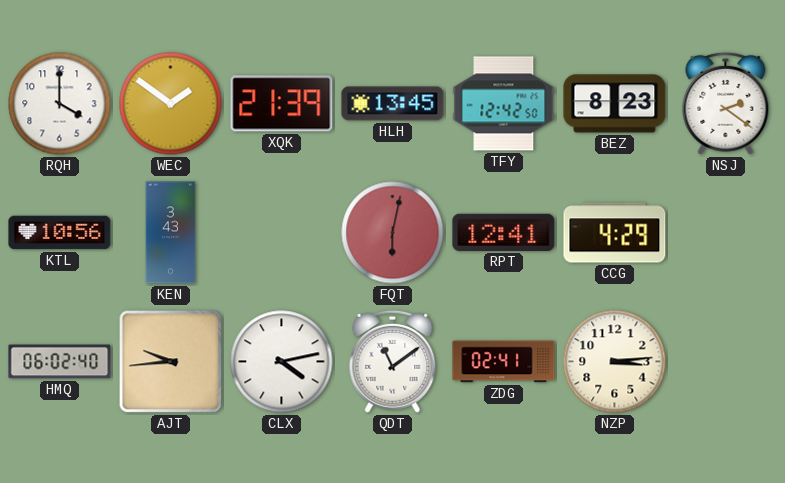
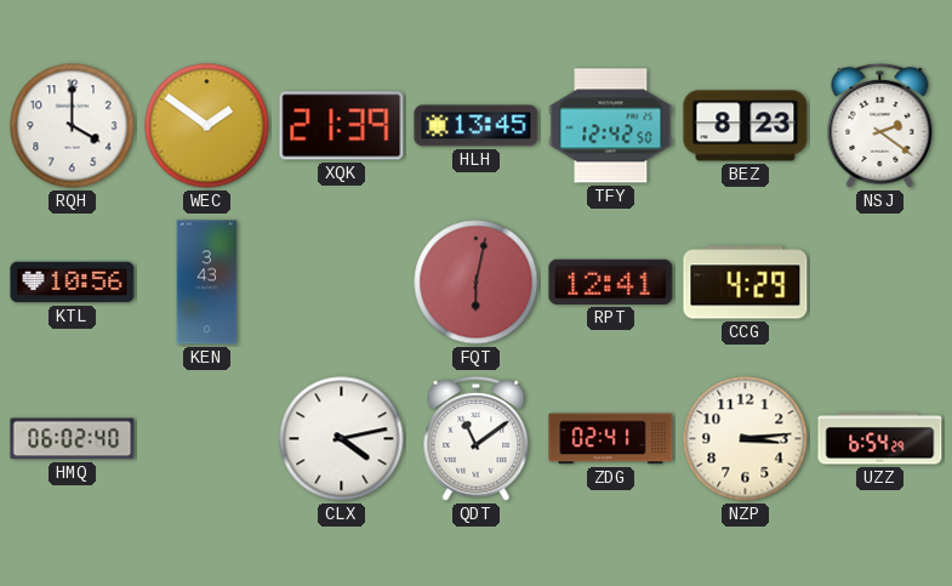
AJT: 9:44 -> none (171, 362)
UZZ: none -> 6:54 (880, 439)
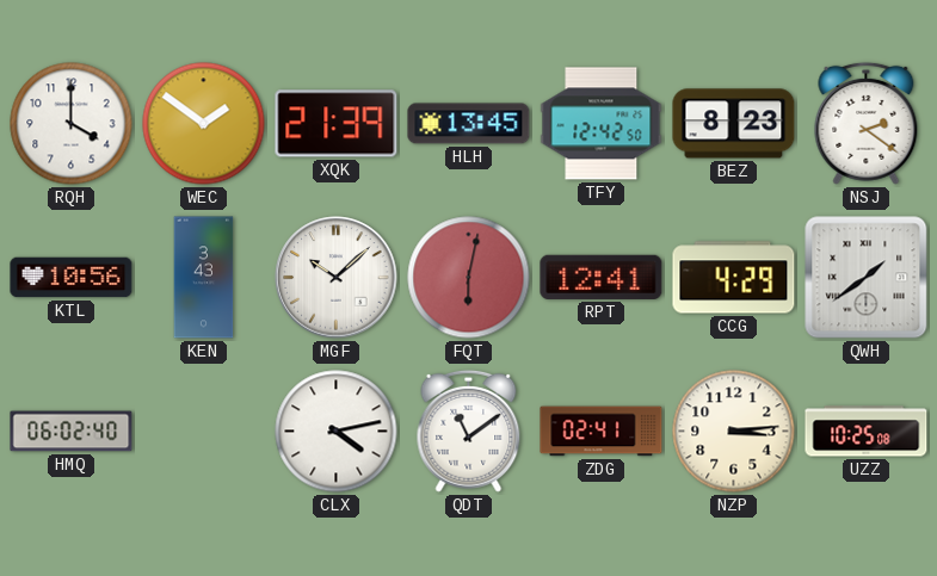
MGF: none -> 10:08 (337, 278)
QWH: none -> 1:39 (867, 278)
UZZ: 6:54 -> 10:25 (867, 432)
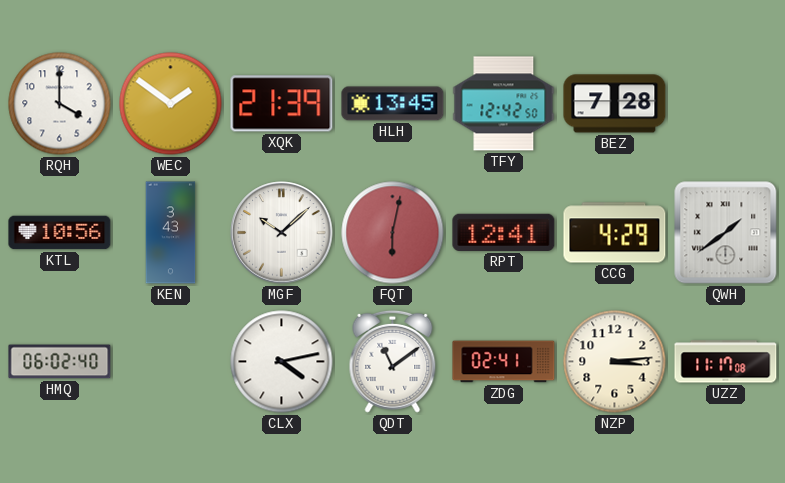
BEZ: 8:23 -> 7:28 (615, 104)
NSJ: 2:21 -> none (867, 123)
UZZ: 10:25 -> 11:17 (726, 362)
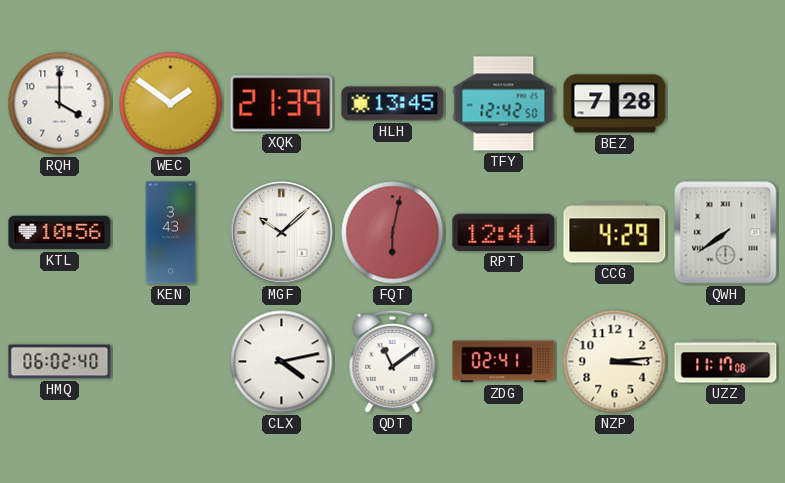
QWH: 1:39 -> 7:39 (726, 233)
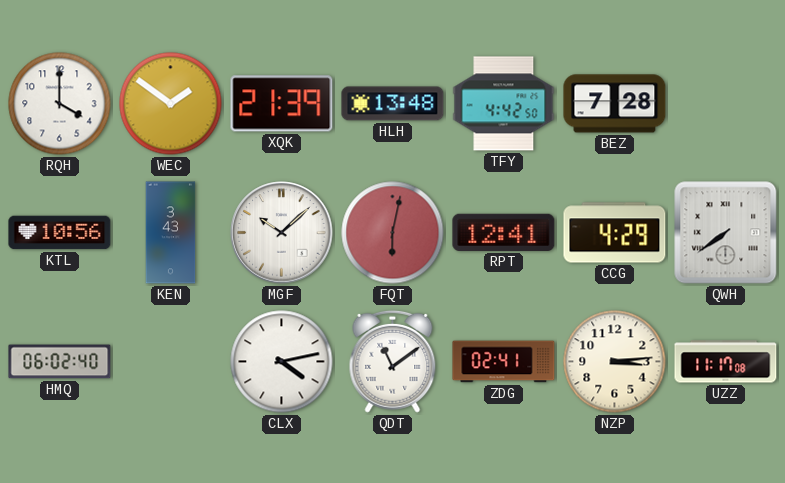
HLH: 13:45 -> 13:48 (393, 104)
TFY: 12:42 -> 4:42 (504, 104)
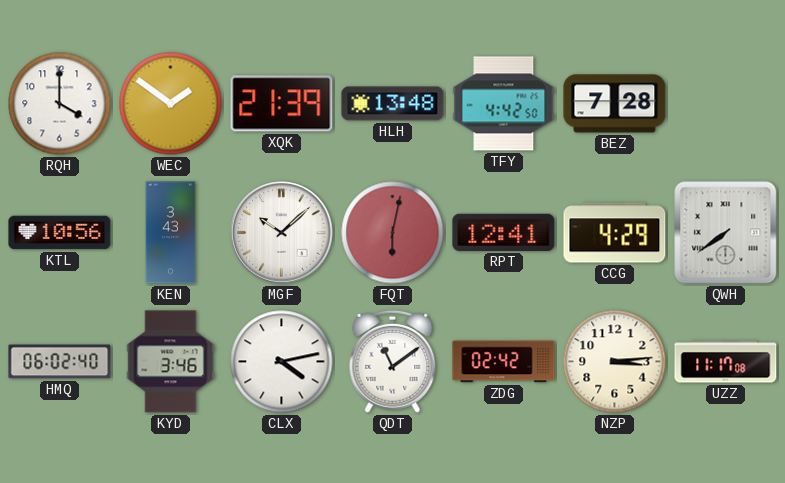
KYD: none -> 3:46 (171, 362)
ZDG: 02:41 -> 02:42 (504, 362)
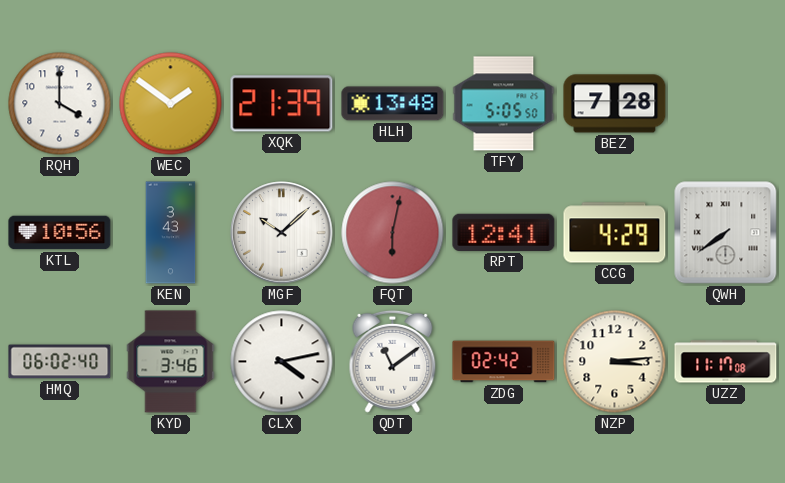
TFY: 4:42 -> 5:05 (504, 104)
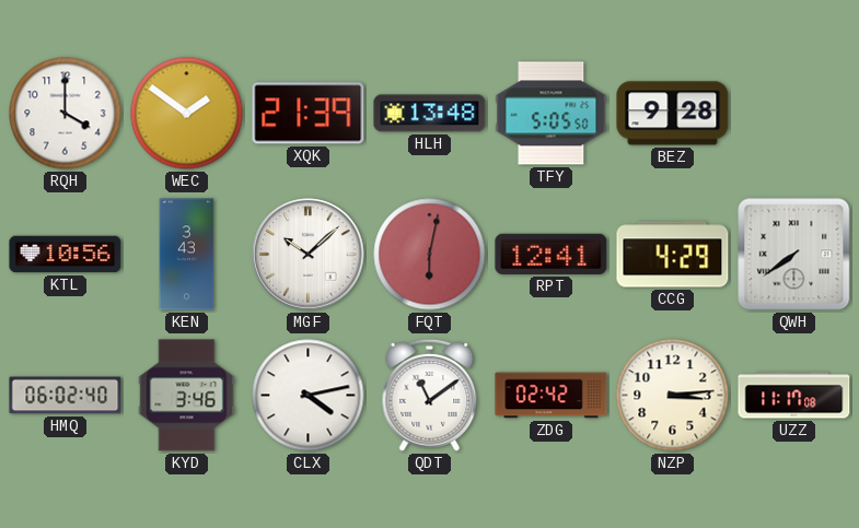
BEZ: 7:28 -> 9:28 (673, 114)
